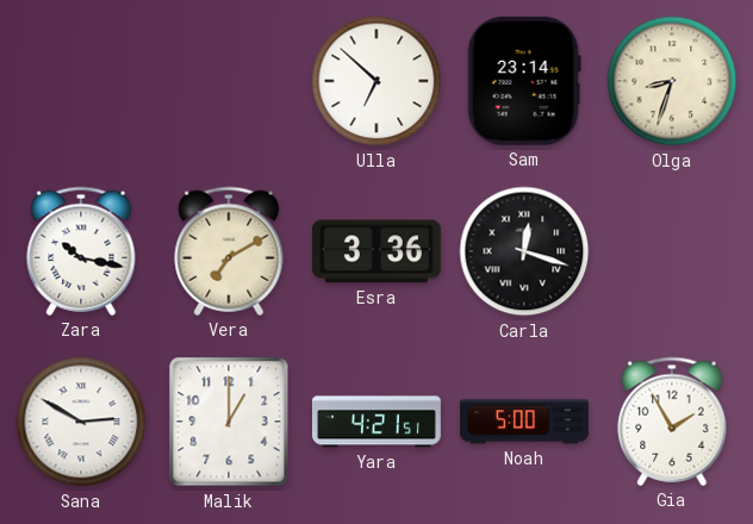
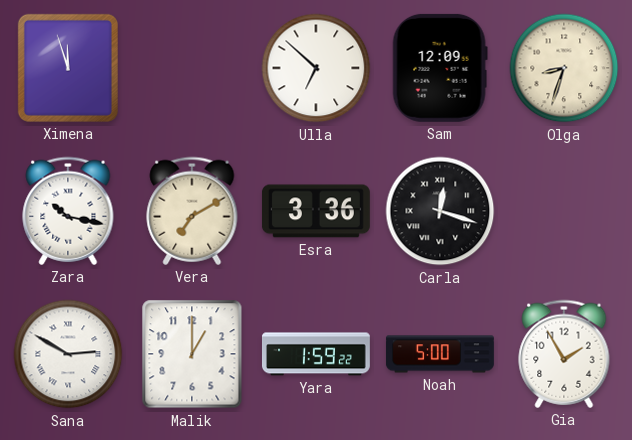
Ximena: none -> 11:57 (68, 68)
Sam: 23:14 -> 12:09 (440, 68)
Yara: 4:21 -> 1:59 (316, 354)
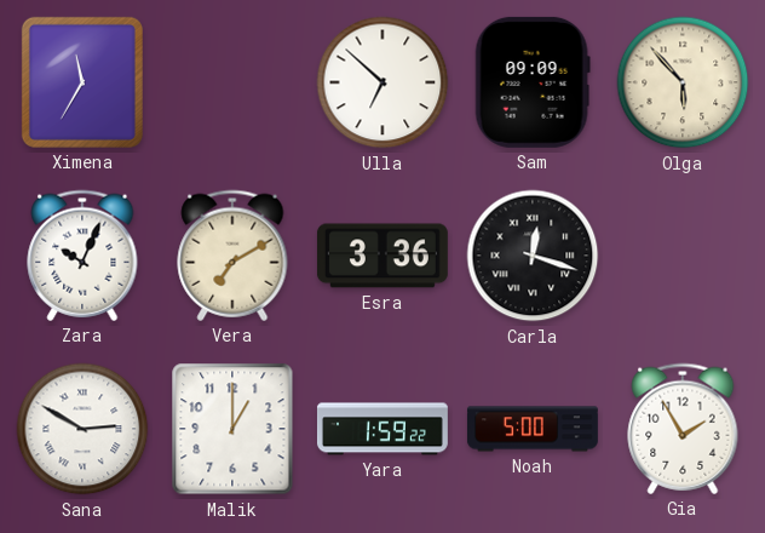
Ximena: 11:57 -> 11:35 (82, 82)
Sam: 12:09 -> 09:09 (533, 82)
Olga: 8:33 -> 5:53 (683, 82)
Zara: 10:17 -> 10:04 (82, 256)
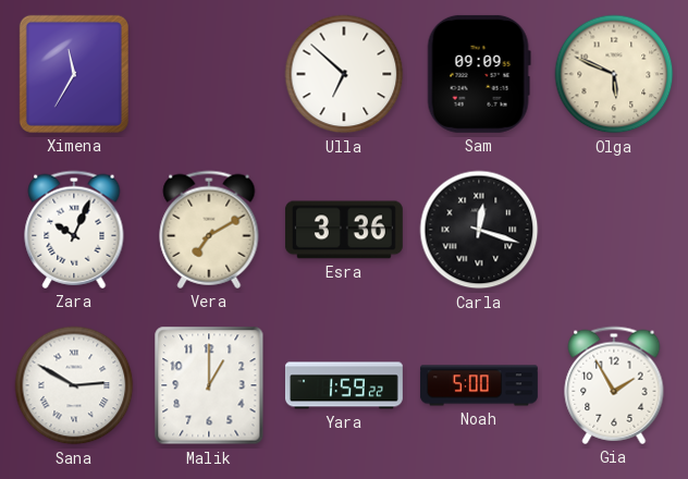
Olga: 5:53 -> 5:49 (614, 74)
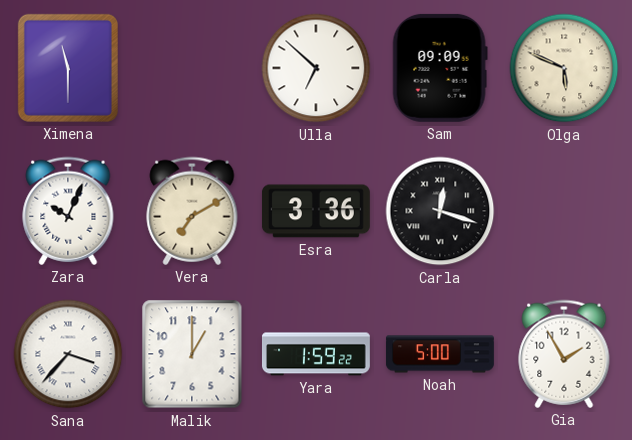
Ximena: 11:35 -> 11:30 (68, 68)
Sana: 2:50 -> 3:37 (68, 354)
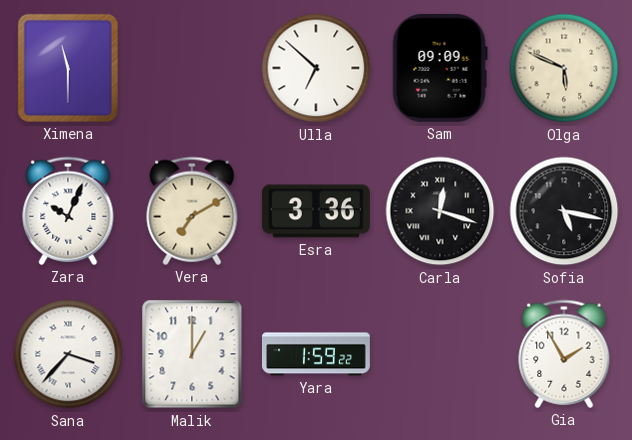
Sofia: none -> 5:17 (564, 211)
Noah: 5:00 -> none (440, 354)
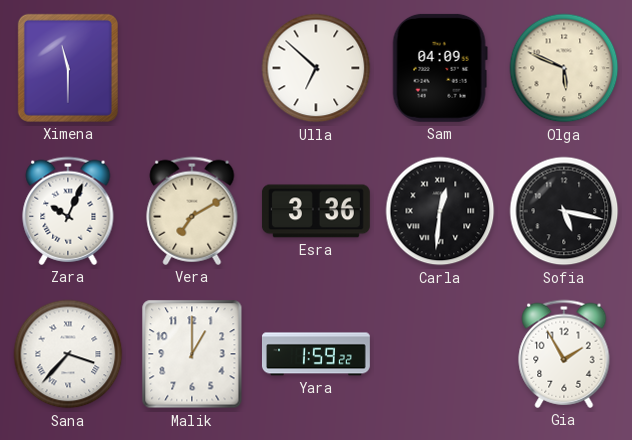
Sam: 09:09 -> 04:09 (440, 68)
Carla: 12:18 -> 12:31 (440, 211)
